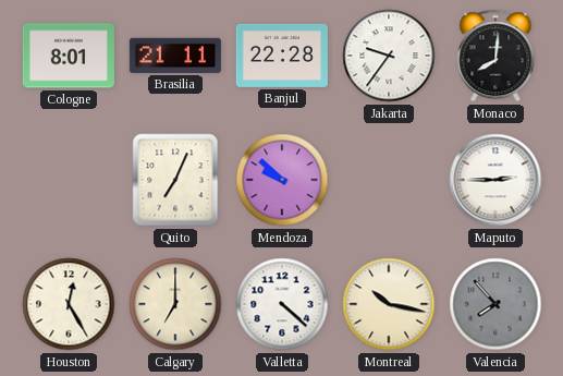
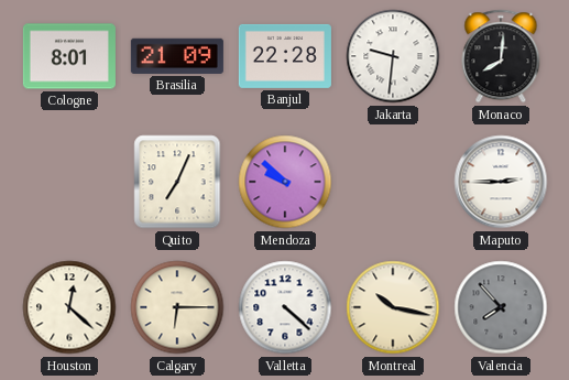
Brasilia: 21:11 -> 21:09 (177, 56)
Jakarta: 9:36 -> 9:31 (393, 56)
Houston: 12:25 -> 12:22 (69, 307)
Calgary: 7:00 -> 6:15 (177, 307)
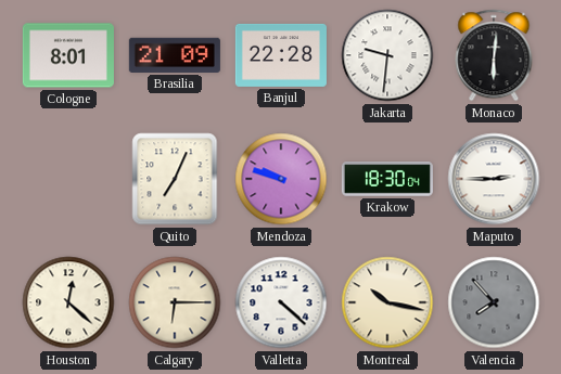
Monaco: 8:01 -> 6:01 (494, 55)
Mendoza: 9:52 -> 9:48 (281, 179)
Krakow: none -> 18:30 (387, 179)
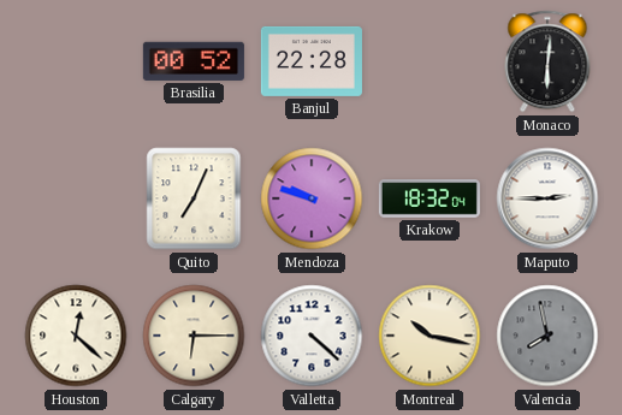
Cologne: 8:01 -> none (68, 55)
Brasilia: 21:09 -> 00:52 (194, 61)
Jakarta: 9:31 -> none (387, 55)
Krakow: 18:30 -> 18:32 (430, 198)
Valencia: 7:53 -> 7:58 (547, 336)
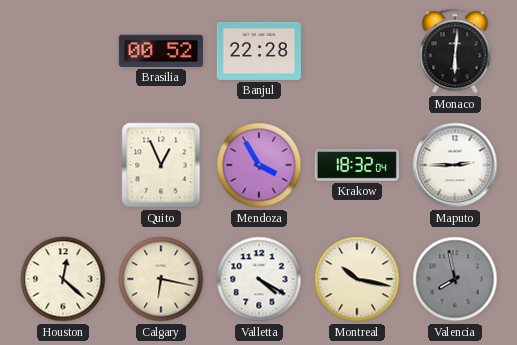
Quito: 7:04 -> 12:56 (161, 165)
Mendoza: 9:48 -> 3:55 (259, 165)
Calgary: 6:15 -> 6:17 (161, 279)
Valletta: 4:22 -> 4:20 (259, 279)
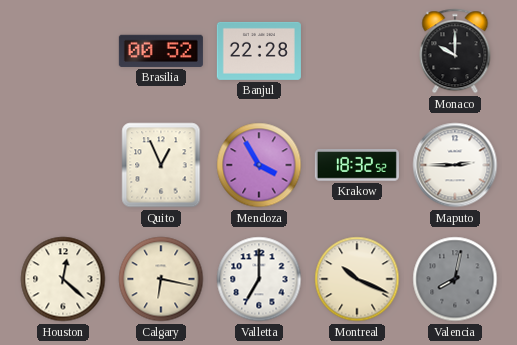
Monaco: 6:01 -> 10:00 (455, 51)
Krakow: 18:32:04 -> 18:32:52 (357, 165)
Valletta: 4:20 -> 7:00 (259, 279)
Montreal: 10:17 -> 10:19 (357, 279)
Valencia: 7:58 -> 8:02 (455, 279)
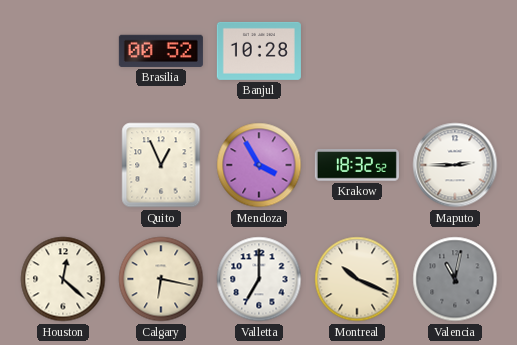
Banjul: 22:28 -> 10:28 (259, 51)
Monaco: 10:00 -> none (455, 51)
Valencia: 8:02 -> 11:02 (455, 279)
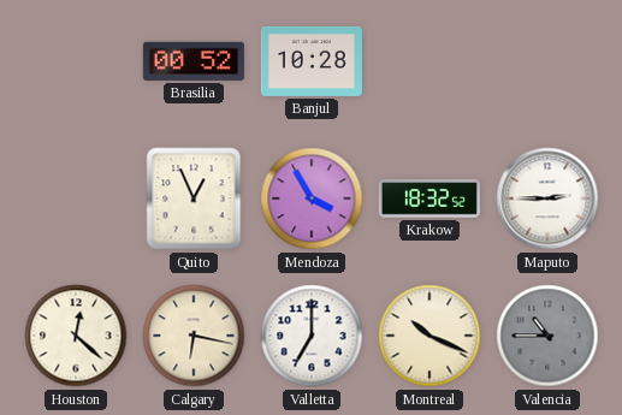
Valencia: 11:02 -> 10:45 (547, 336)
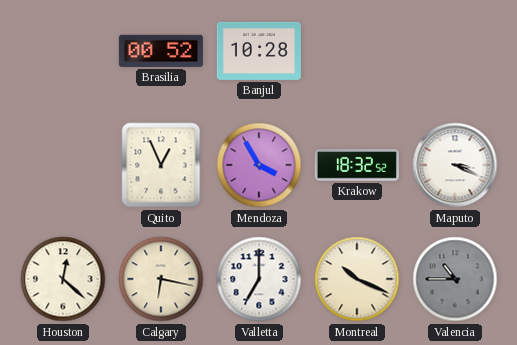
Maputo: 2:45 -> 3:19 (455, 165)
